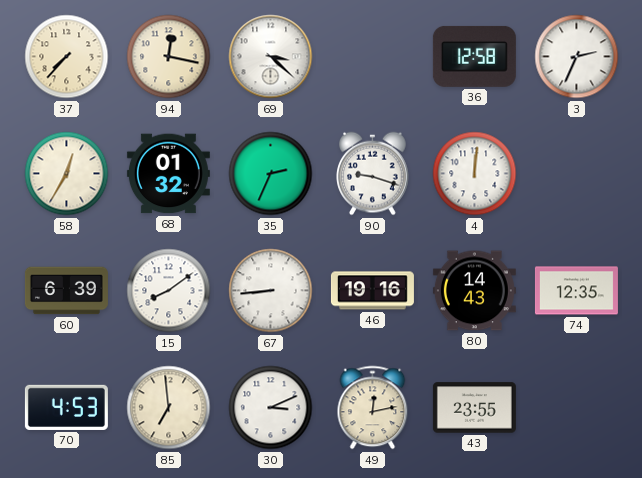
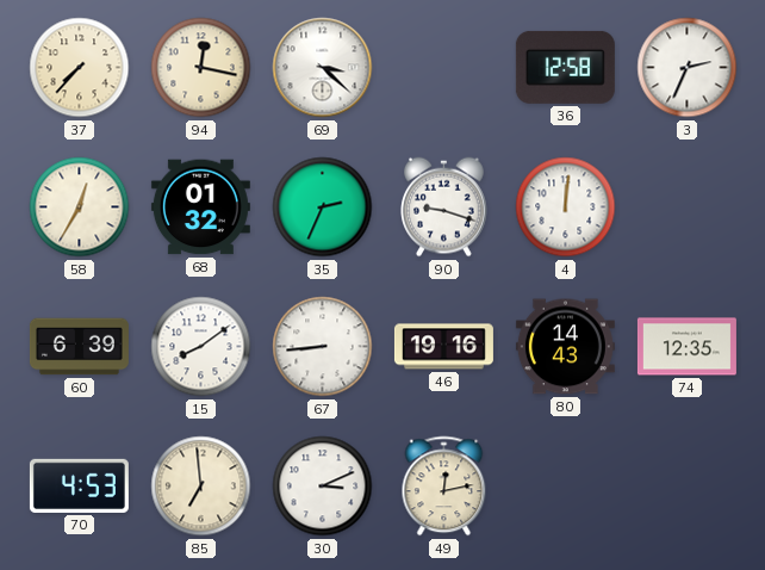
43: 23:55 -> none (474, 408)
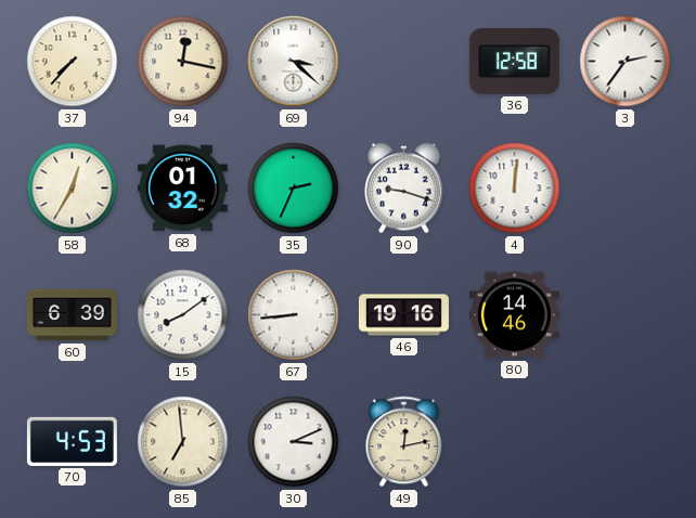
3: 2:34 -> 2:36 (626, 62)
80: 14:43 -> 14:46 (514, 315)
74: 12:35 -> none (686, 347)
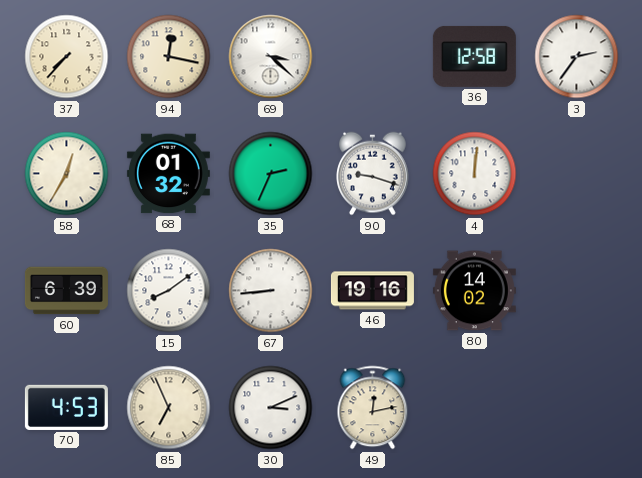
80: 14:46 -> 14:02 (474, 291)
85: 6:59 -> 6:56 (169, 408)
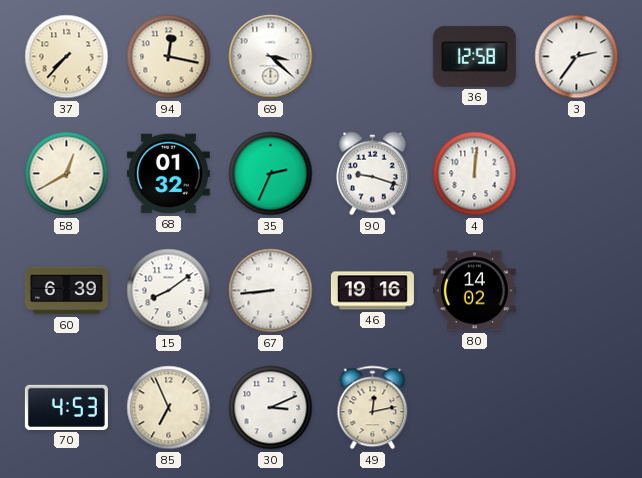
58: 12:35 -> 12:40 (67, 174)
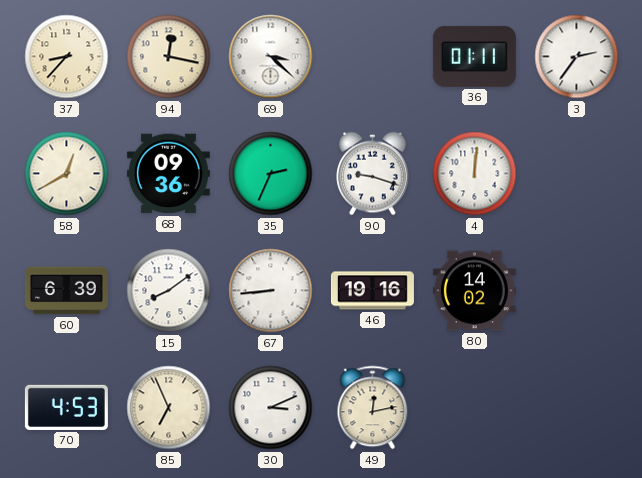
37: 7:37 -> 8:37 (67, 57)
36: 12:58 -> 01:11 (474, 56)
68: 01:32 -> 09:36 (168, 174)
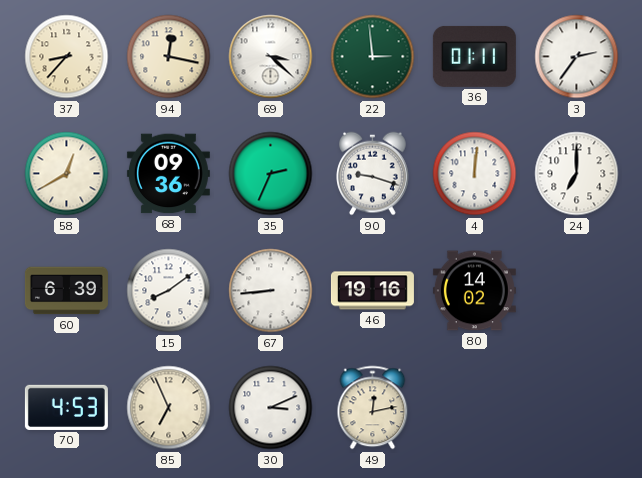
22: none -> 2:59 (373, 57)
24: none -> 7:00 (577, 174)
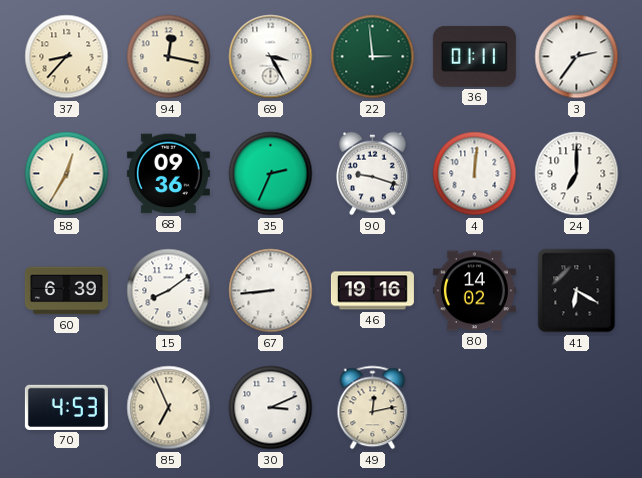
69: 3:22 -> 3:25 (271, 57)
58: 12:40 -> 12:35 (67, 174)
41: none -> 6:20 (577, 291)
